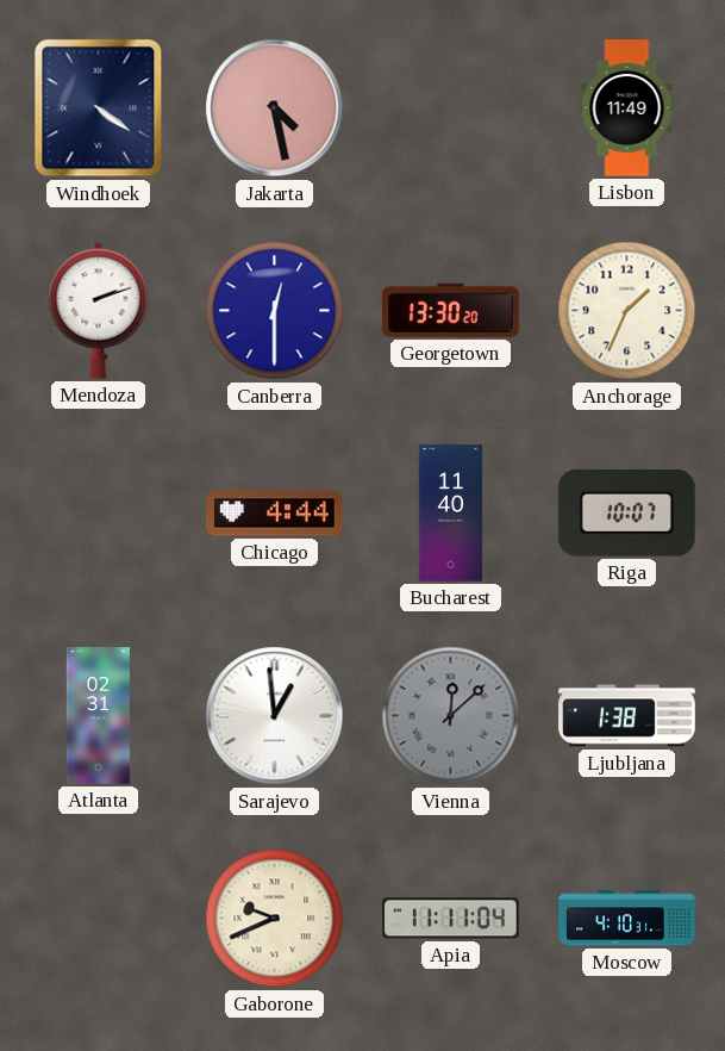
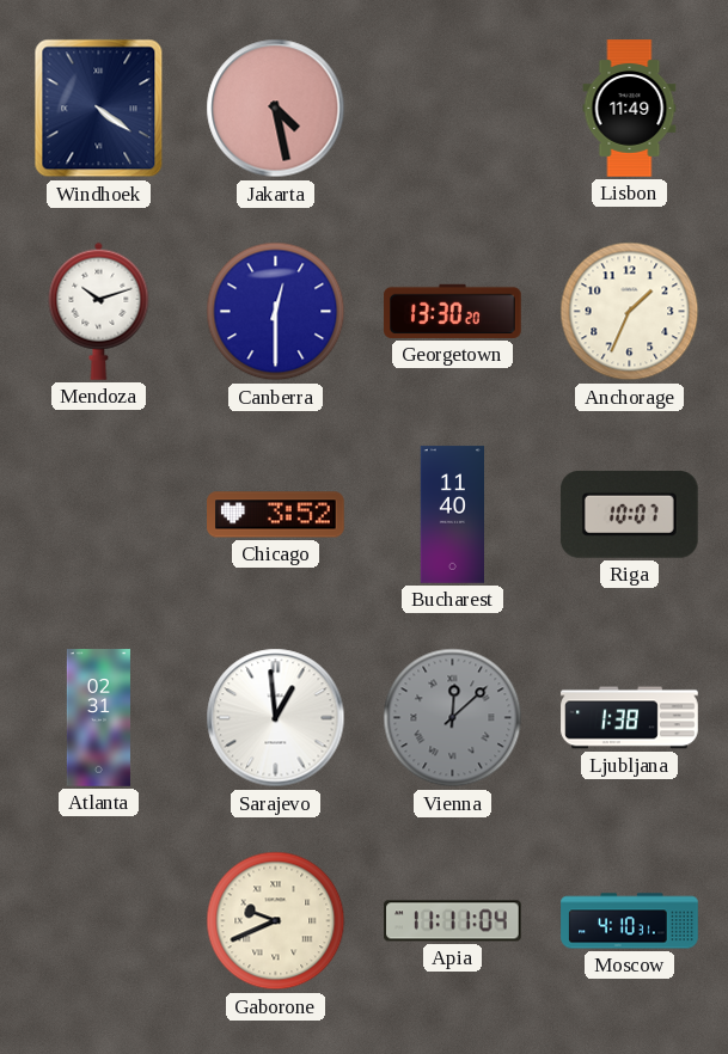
Mendoza: 2:12 -> 10:12 (99, 311)
Chicago: 4:44 -> 3:52 (276, 515)
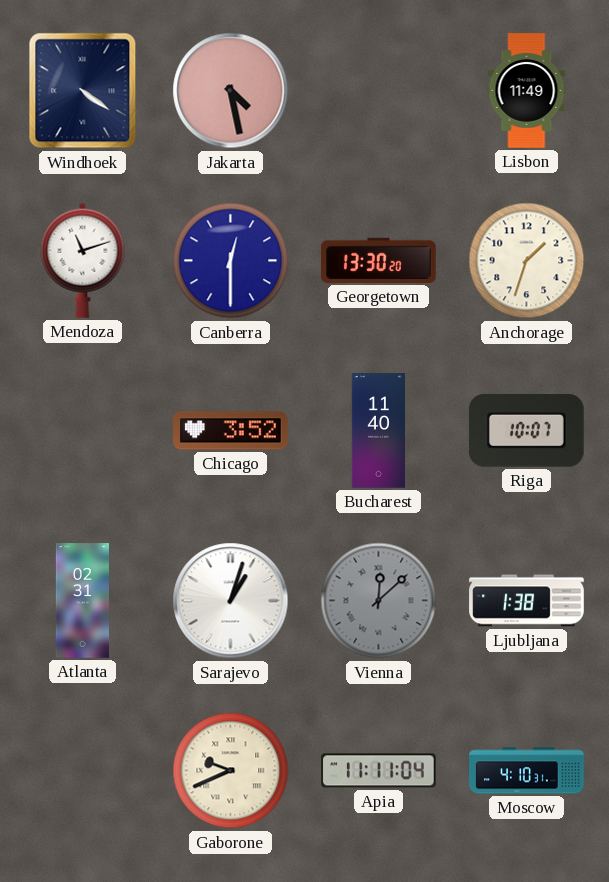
Mendoza: 10:12 -> 11:12 (83, 260)
Anchorage: 1:34 -> 1:33 (527, 261)
Sarajevo: 12:59 -> 1:03 (231, 601)
